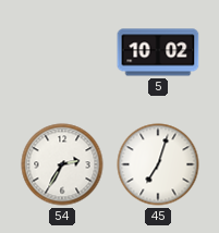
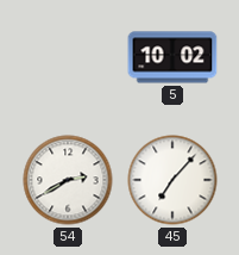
54: 2:35 -> 2:40 (68, 180)
45: 7:03 -> 7:07 (172, 180)
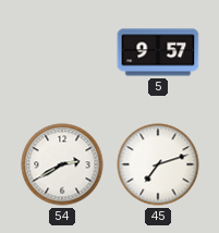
5: 10:02 -> 9:57 (158, 52)
45: 7:07 -> 7:12 (158, 164)
